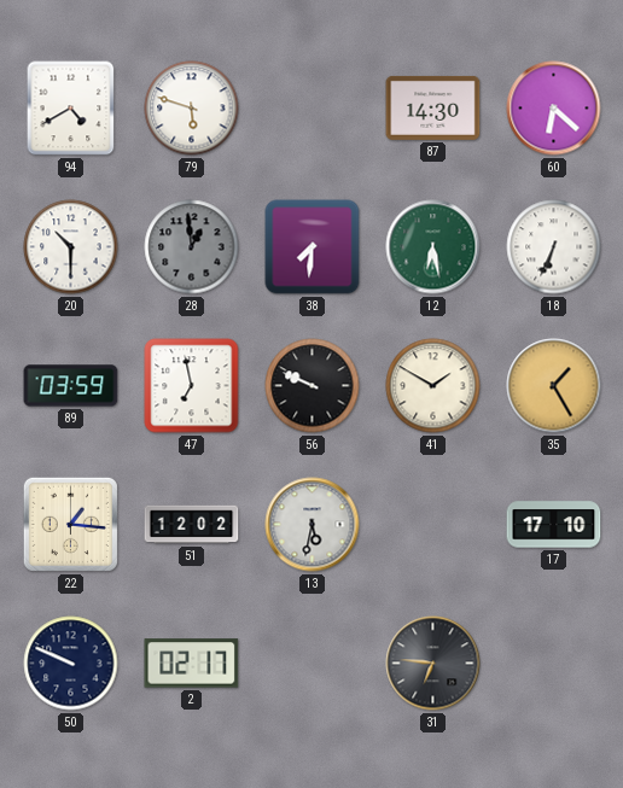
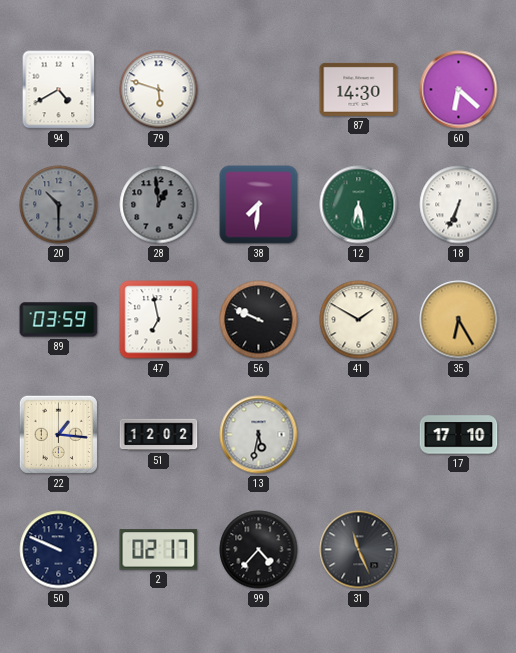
20 dial: white -> grey (59, 205)
35: 1:25 -> 6:25 (459, 320)
99: none -> 4:37 (259, 550)
31: 6:46 -> 11:26 (359, 550)
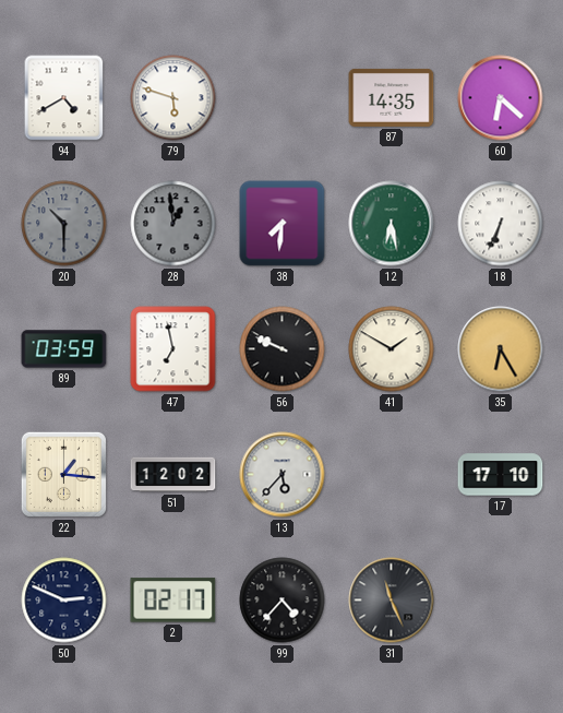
87: 14:30 -> 14:35 (392, 97)
13: 5:32 -> 5:37 (283, 475)
50: 9:49 -> 2:49 (64, 601)
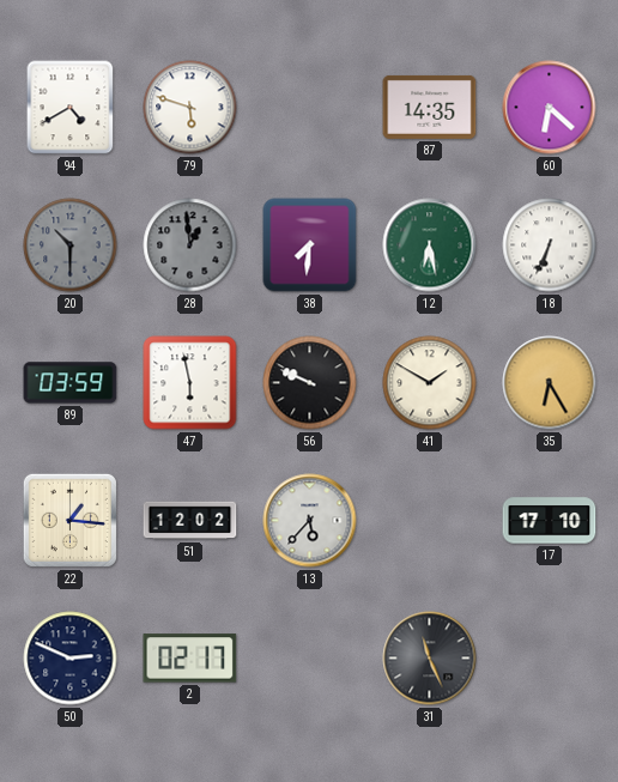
47: 6:58 -> 5:58 (190, 383)
99: 4:37 -> none (283, 601)
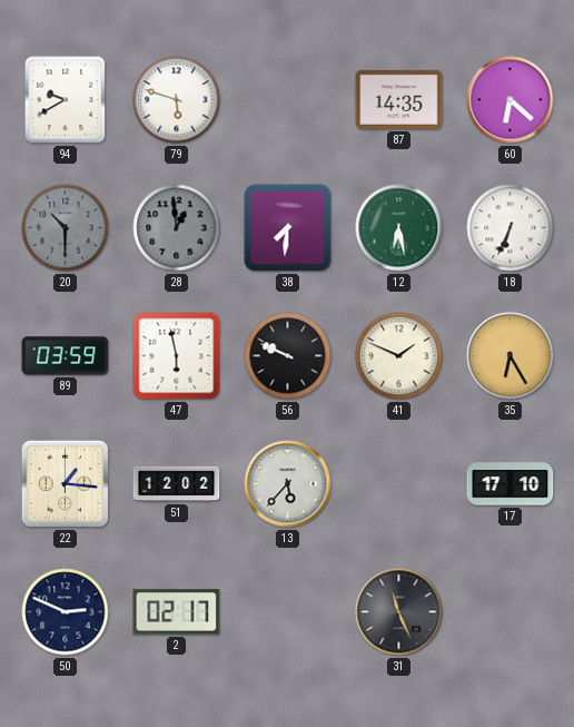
94: 4:40 -> 9:40 (66, 100)
41: 1:50 -> 1:49 (399, 356)
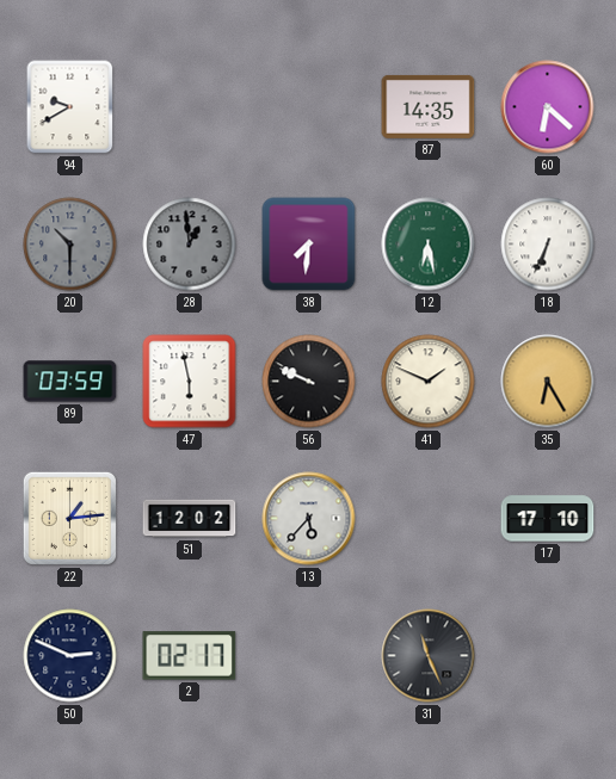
79: 5:48 -> none (177, 100)
22: 1:16 -> 1:14 (69, 518)
